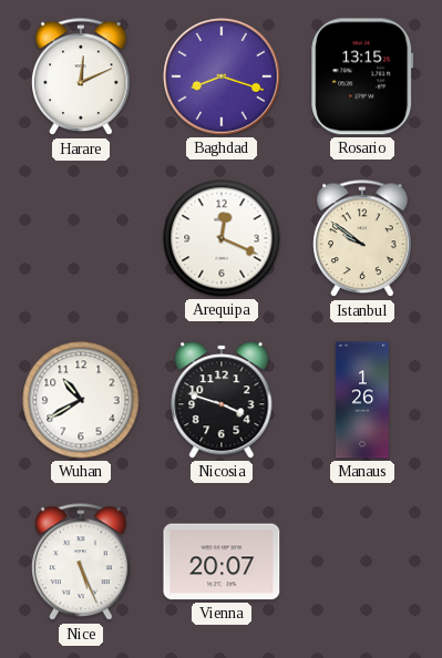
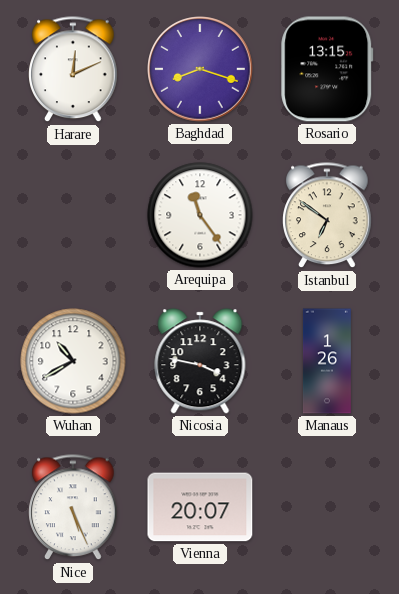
Arequipa: 12:19 -> 11:24 (200, 215)
Istanbul: 9:51 -> 6:51 (327, 216)
Nicosia: 3:48 -> 3:47 (200, 361)
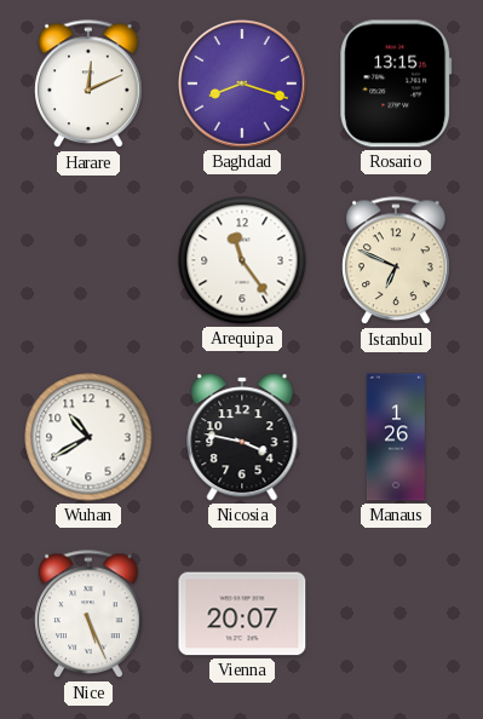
Istanbul: 6:51 -> 6:49 (396, 261)
